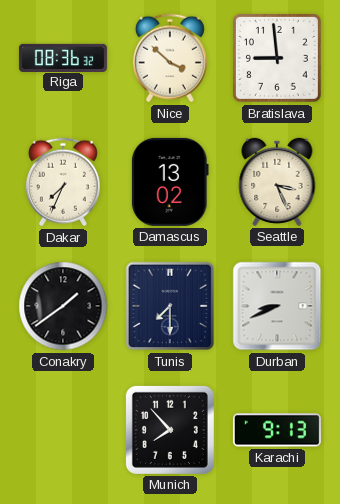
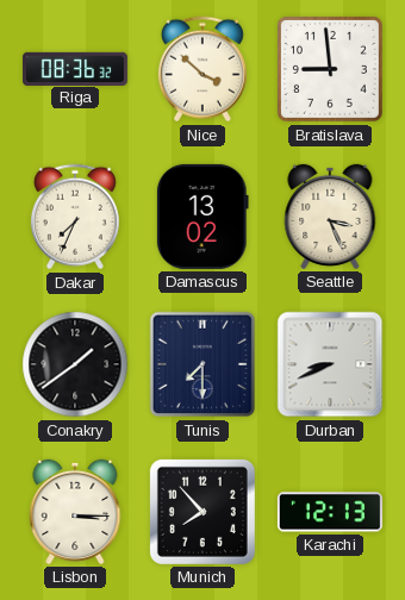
Lisbon: none -> 3:15 (75, 512)
Karachi: 9:13 -> 12:13 (330, 512)
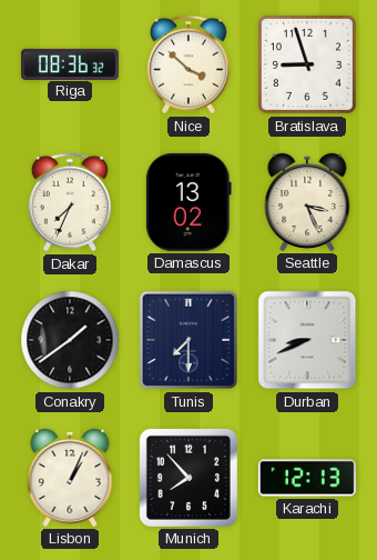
Bratislava: 8:59 -> 8:57 (307, 64)
Lisbon: 3:15 -> 1:04 (70, 478)
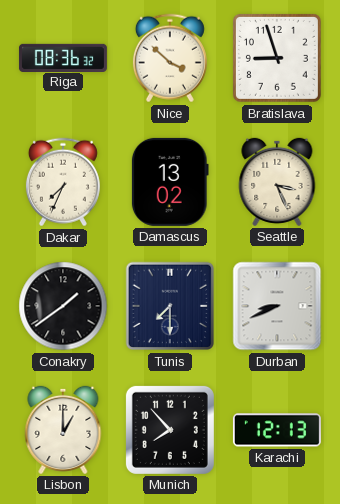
Lisbon: 1:04 -> 1:00 (63, 430)
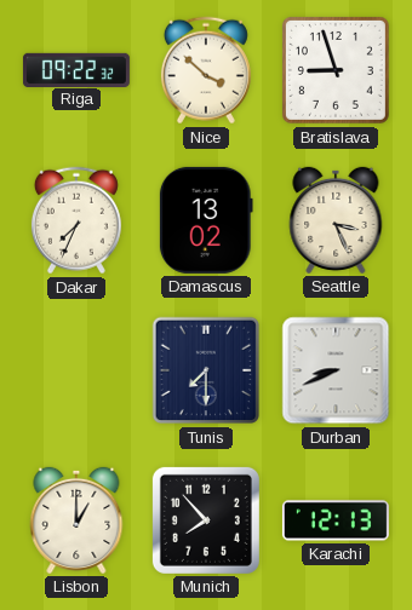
Riga: 08:36 -> 09:22 (76, 69)
Conakry: 1:39 -> none (63, 306)
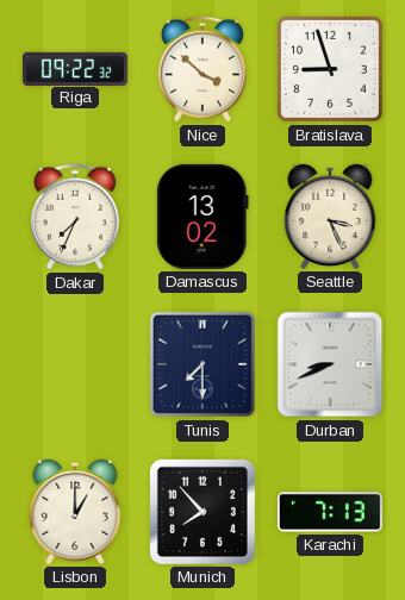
Karachi: 12:13 -> 7:13 (330, 512)
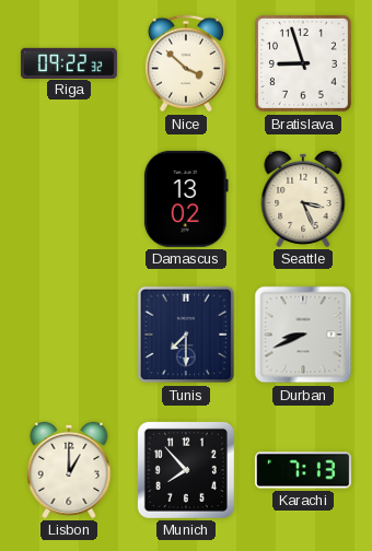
Dakar: 7:34 -> none (75, 217)
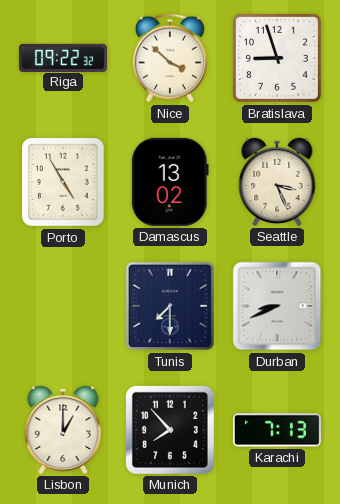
Porto: none -> 4:55 (64, 182)
